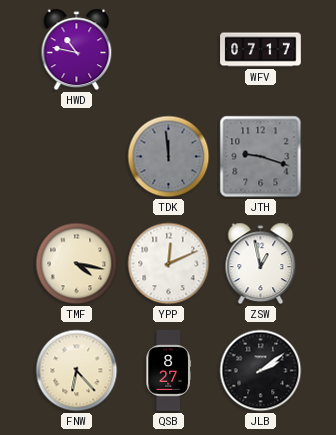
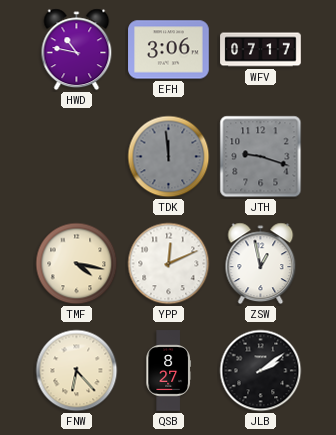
EFH: none -> 3:06 (169, 50)
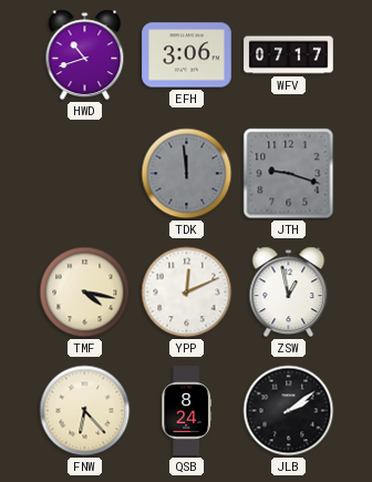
HWD: 10:47 -> 10:42 (85, 55)
QSB: 8:27 -> 8:24 (186, 411)
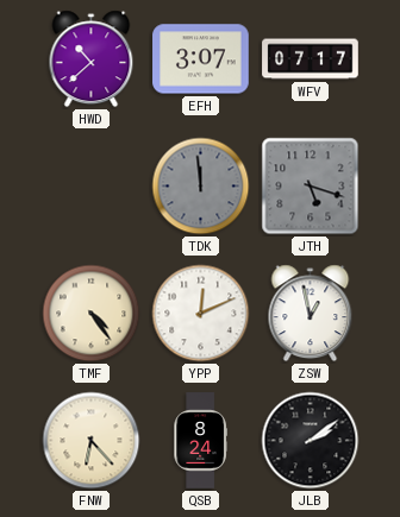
HWD: 10:42 -> 10:38 (92, 59)
EFH: 3:06 -> 3:07 (201, 59)
JTH: 9:18 -> 5:18 (311, 187)
TMF: 4:17 -> 4:24 (92, 314)
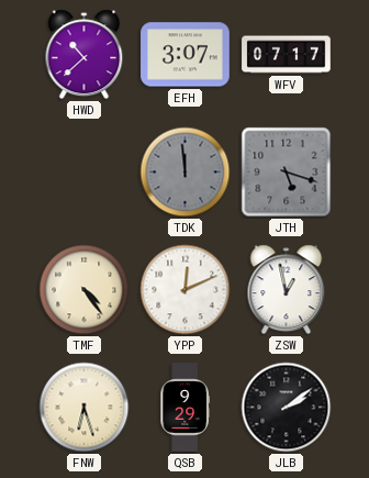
FNW: 6:23 -> 6:27 (85, 408)
QSB: 8:24 -> 9:29 (185, 408)
